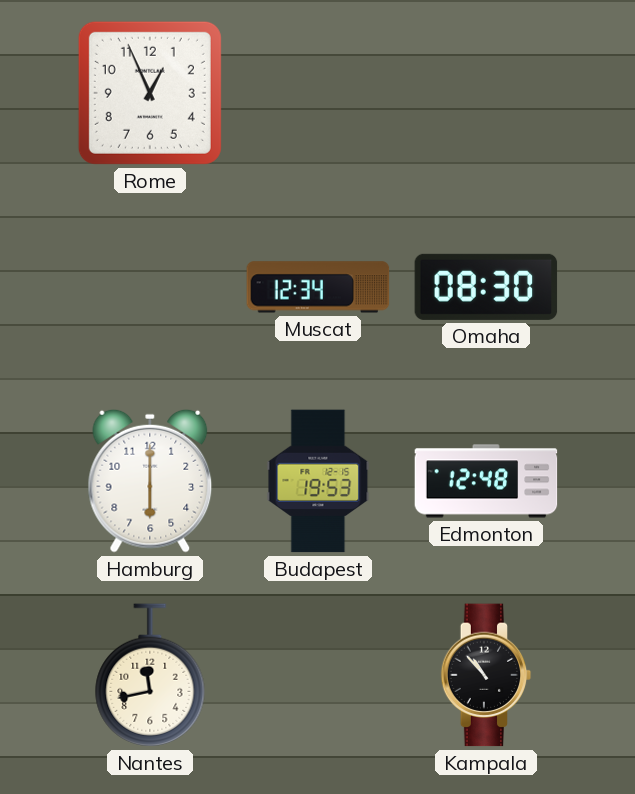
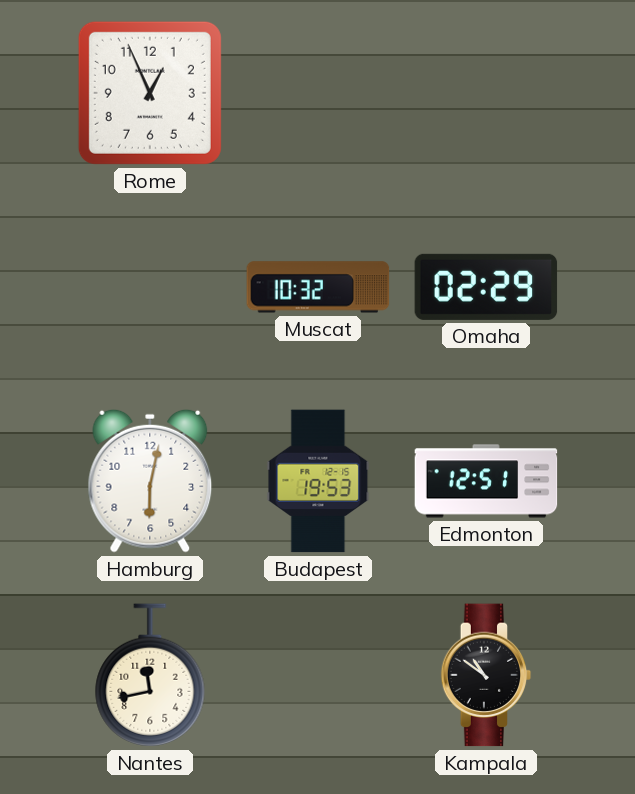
Muscat: 12:34 -> 10:32 (318, 287)
Omaha: 08:30 -> 02:29 (486, 287)
Hamburg: 6:00 -> 6:02 (150, 481)
Edmonton: 12:48 -> 12:51 (486, 481)
Kampala: 10:53 -> 10:51 (486, 675)
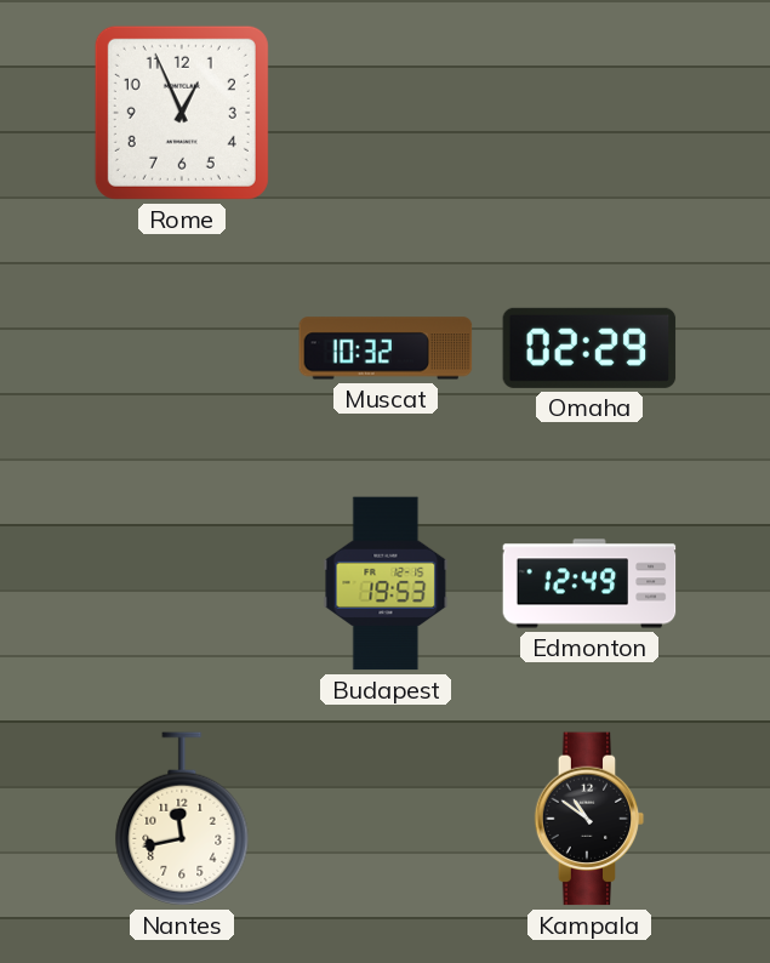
Hamburg: 6:02 -> none (150, 481)
Edmonton: 12:51 -> 12:49 (589, 583)
